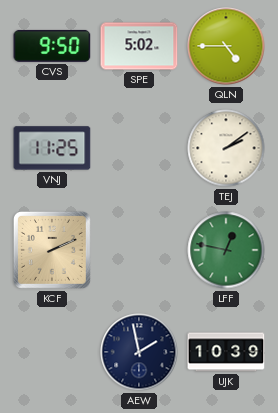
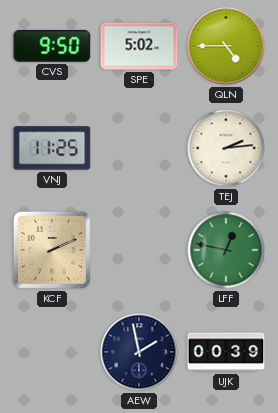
TEJ: 2:09 -> 2:14 (226, 148)
UJK: 10:39 -> 00:39 (226, 352)
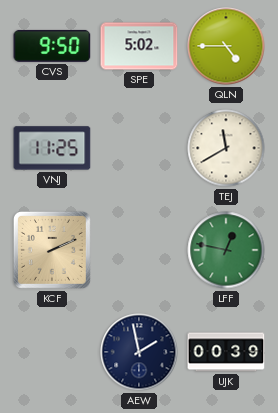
TEJ: 2:14 -> 11:40 (226, 148)
